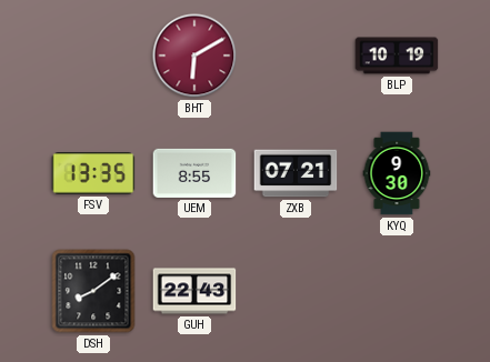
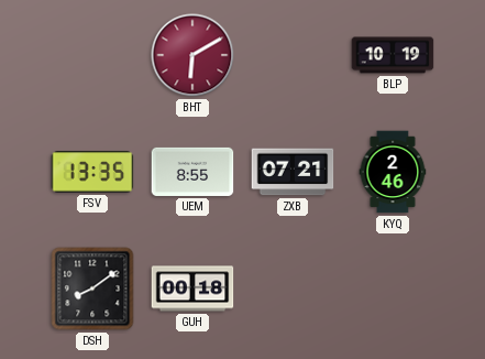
KYQ: 9:30 -> 2:46 (393, 172)
GUH: 22:43 -> 00:18 (192, 289)
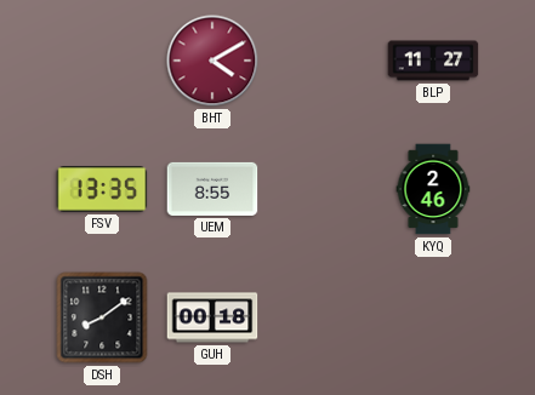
BHT: 6:10 -> 4:10 (212, 61)
BLP: 10:19 -> 11:27 (433, 61)
ZXB: 07:21 -> none (293, 172)
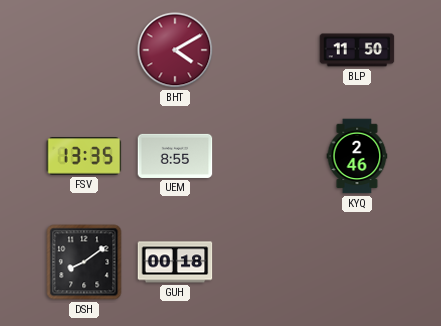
BLP: 11:27 -> 11:50 (357, 50)
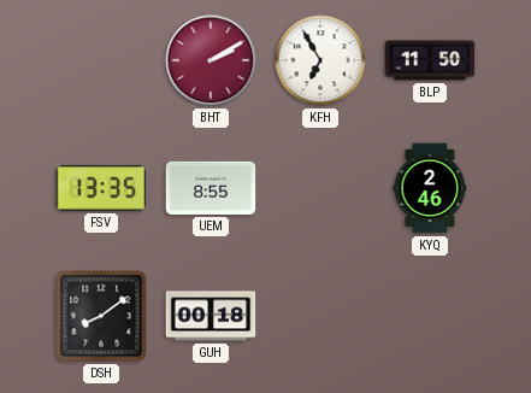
BHT: 4:10 -> 2:10 (211, 60)
KFH: none -> 6:55 (320, 60)
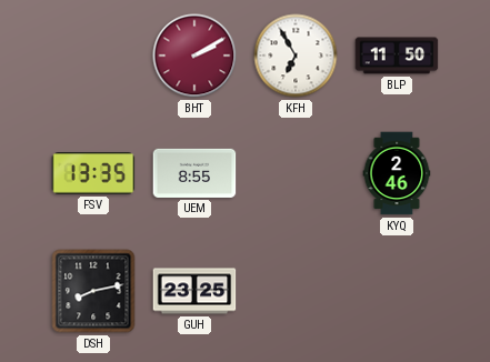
DSH: 8:09 -> 8:13 (93, 291)
GUH: 00:18 -> 23:25 (194, 291)
